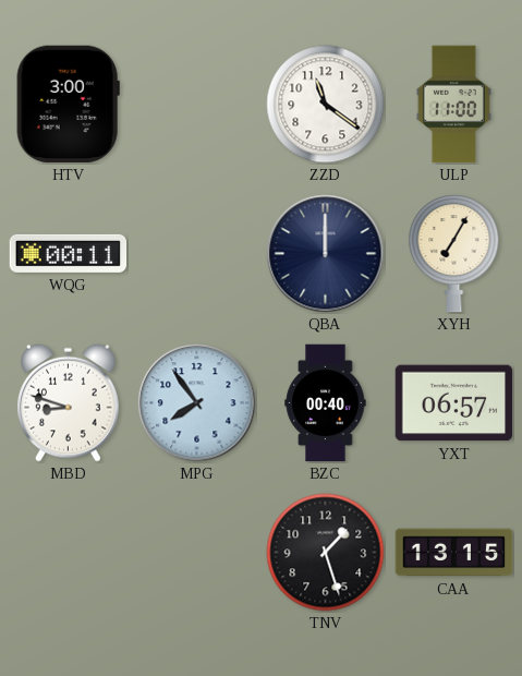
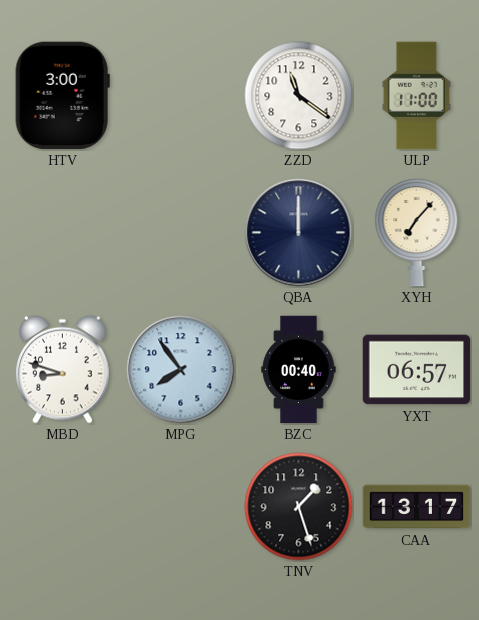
WQG: 00:11 -> none (69, 253)
XYH: 7:05 -> 7:07 (417, 233)
CAA: 13:15 -> 13:17 (417, 507)
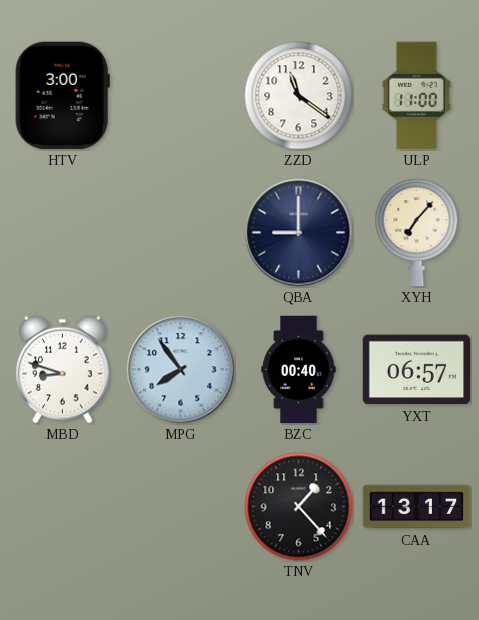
QBA: 12:00 -> 9:00 (299, 233)
TNV: 1:27 -> 1:23 (299, 507)
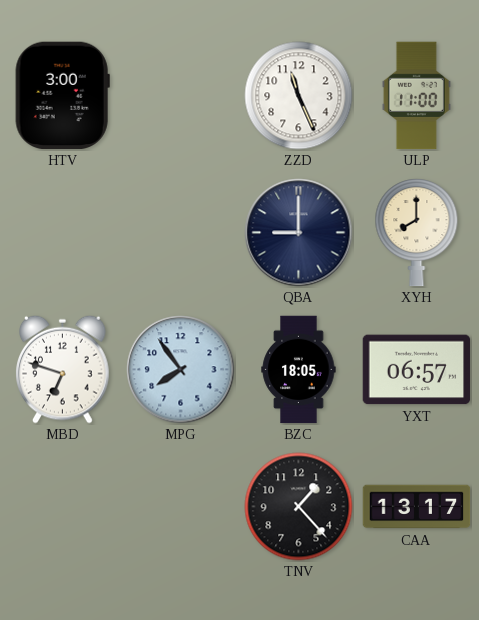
ZZD: 11:21 -> 11:26 (299, 96)
XYH: 7:07 -> 8:00 (417, 233)
MBD: 8:48 -> 6:48 (63, 369)
BZC: 00:40 -> 18:05 (299, 370)
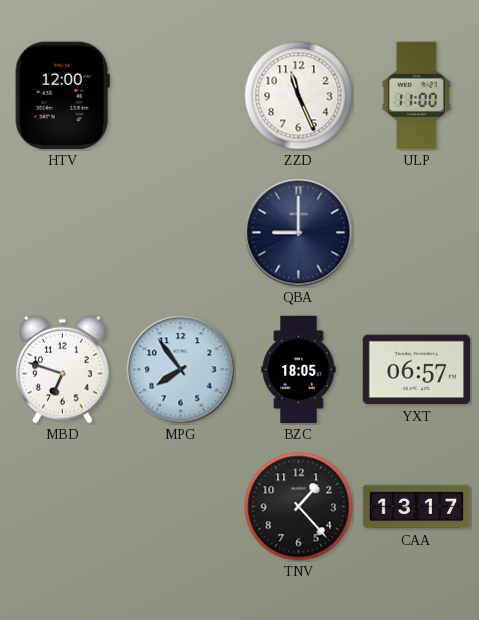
HTV: 3:00 -> 12:00 (62, 96)
XYH: 8:00 -> none (417, 233)
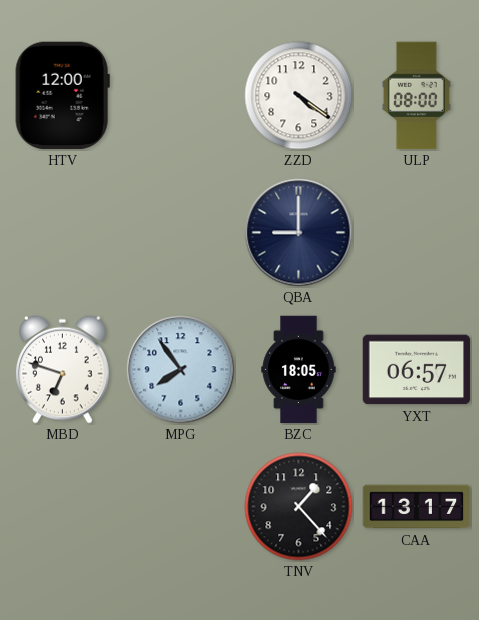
ZZD: 11:26 -> 4:21 (299, 96)
ULP: 11:00 -> 08:00 (416, 96)
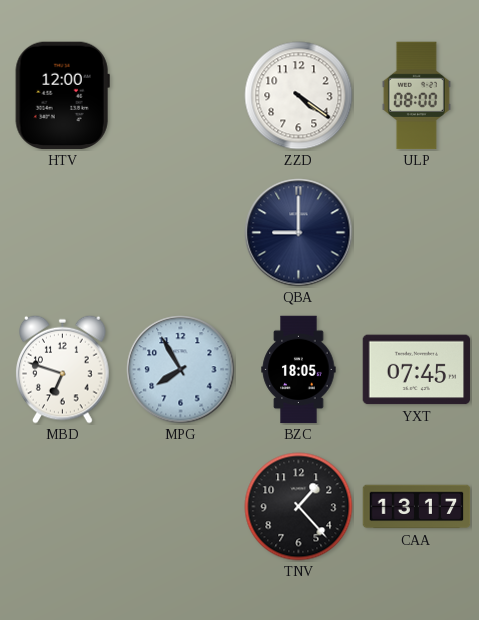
MPG: 7:54 -> 7:55 (181, 370)
YXT: 06:57 -> 07:45 (417, 370)
